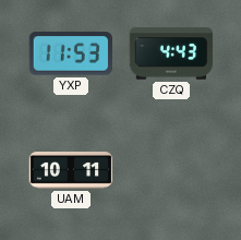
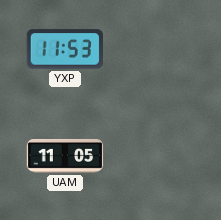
CZQ: 4:43 -> none (171, 53)
UAM: 10:11 -> 11:05 (65, 156)
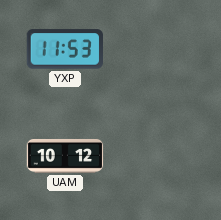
UAM: 11:05 -> 10:12 (65, 156)
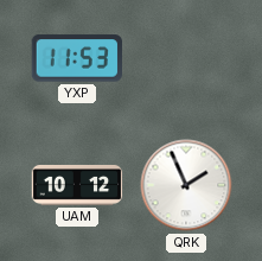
QRK: none -> 1:56 (186, 185)
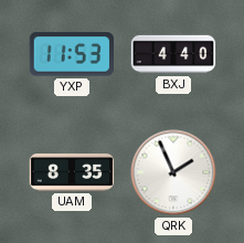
BXJ: none -> 4:40 (173, 54)
UAM: 10:12 -> 8:35 (72, 172)
